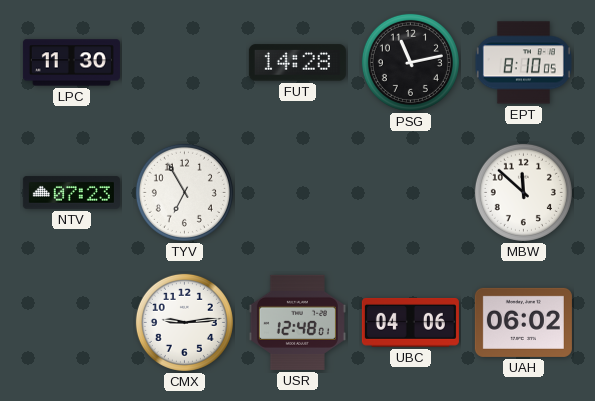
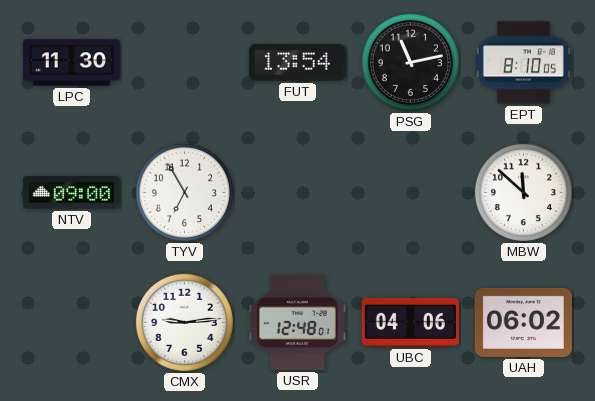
FUT: 14:28 -> 13:54 (297, 63)
NTV: 07:23 -> 09:00 (71, 193)
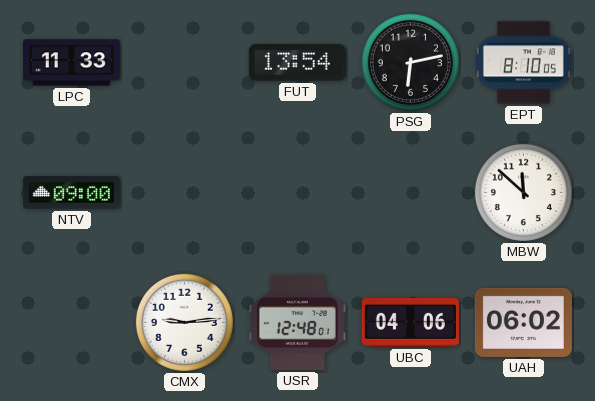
LPC: 11:30 -> 11:33 (71, 63)
PSG: 11:13 -> 6:13 (410, 62)
TYV: 6:55 -> none (184, 192)
